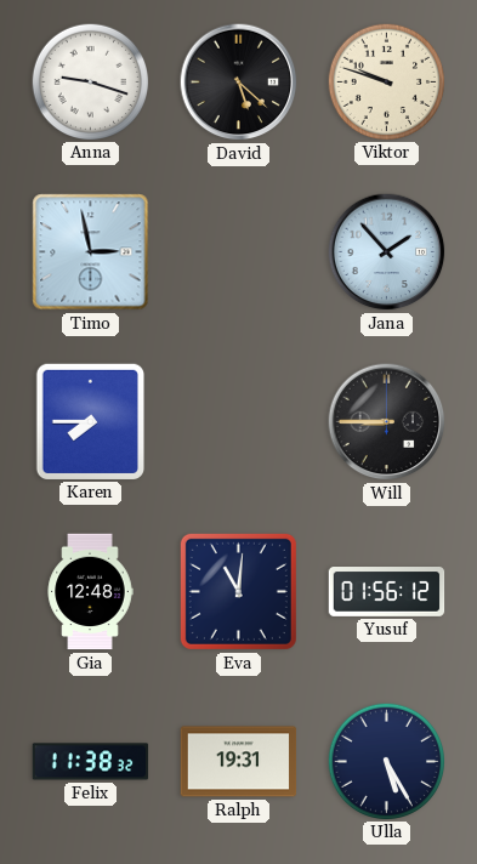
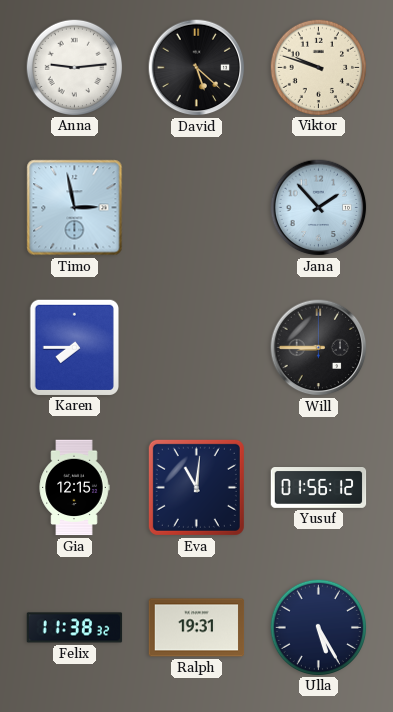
Anna: 9:18 -> 9:14 (74, 67)
Gia: 12:48 -> 12:15 (74, 488)
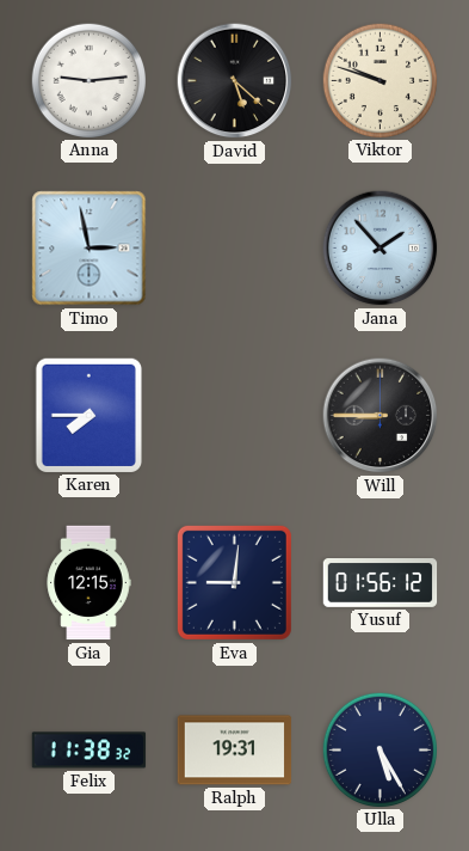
Eva: 11:01 -> 9:01 (234, 582)
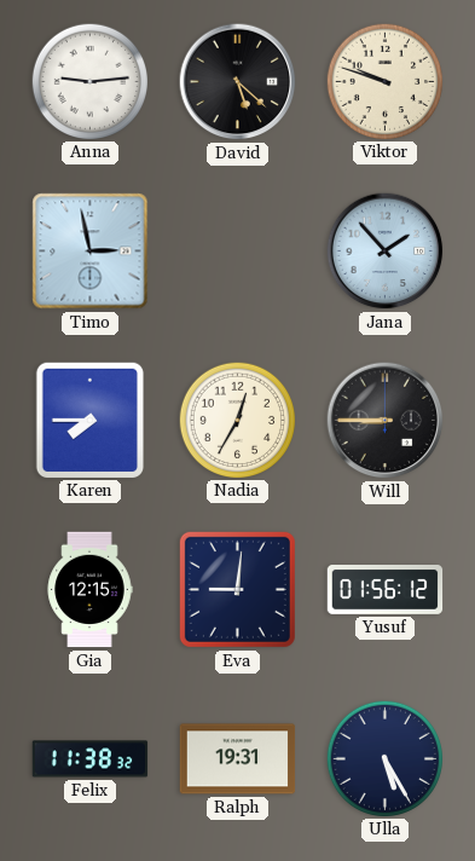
Nadia: none -> 12:35 (237, 420)
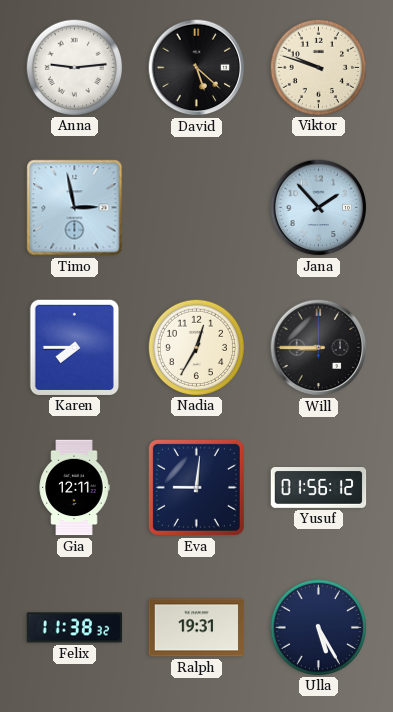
Gia: 12:15 -> 12:11 (74, 488)
